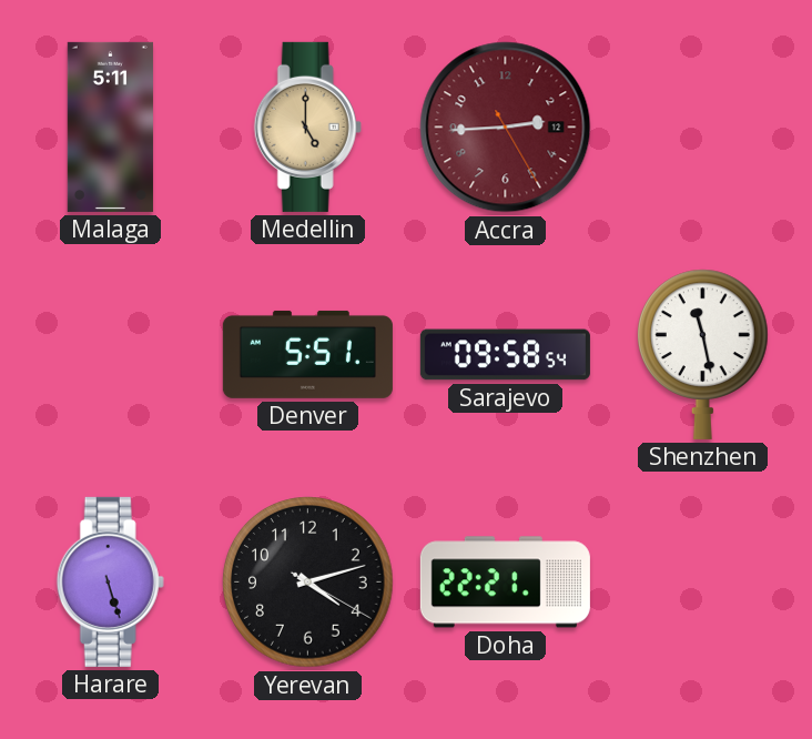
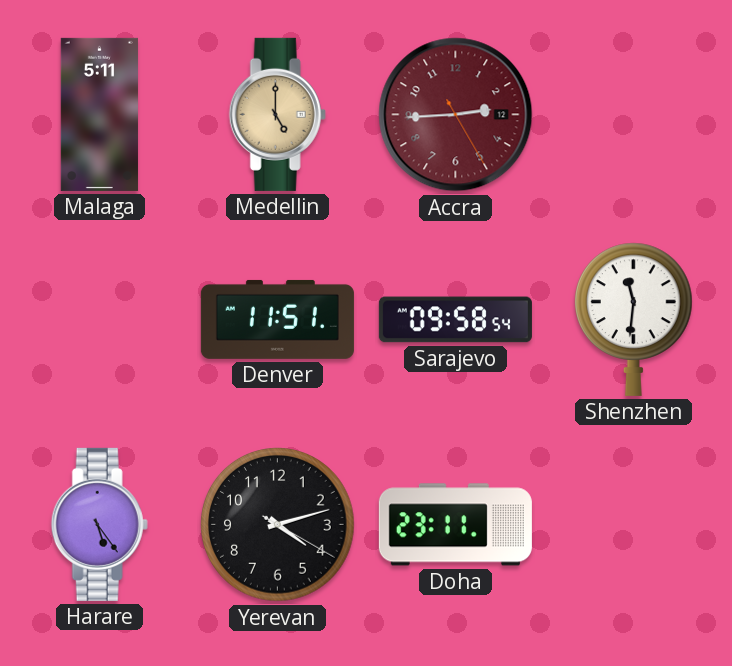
Denver: 5:51 -> 11:51 (277, 319)
Shenzhen: 11:28 -> 11:31 (634, 319)
Harare: 5:27 -> 5:24 (99, 524)
Doha: 22:21 -> 23:11 (455, 525)
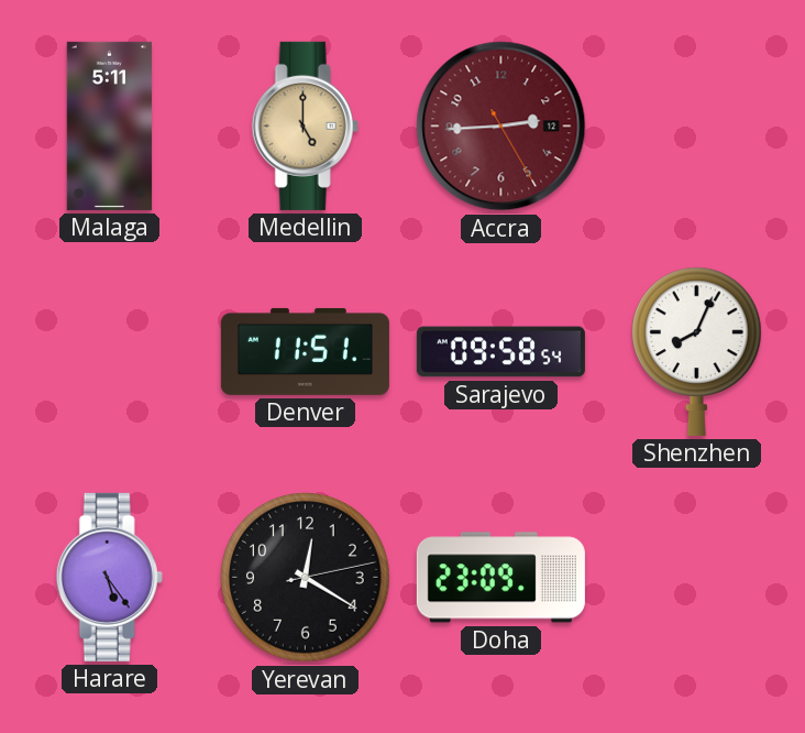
Shenzhen: 11:31 -> 8:04 (697, 351)
Yerevan: 4:12 -> 12:20 (306, 578)
Doha: 23:11 -> 23:09 (500, 578)
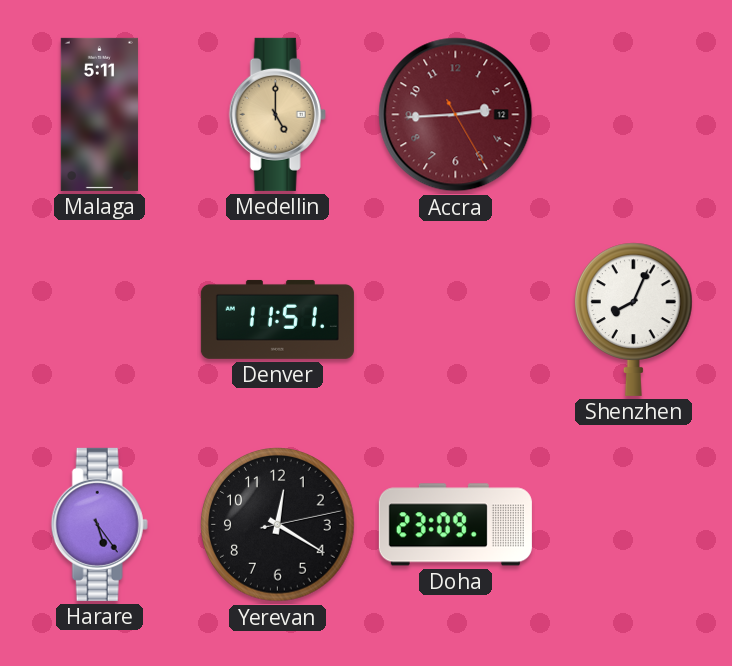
Sarajevo: 09:58 -> none (500, 352)
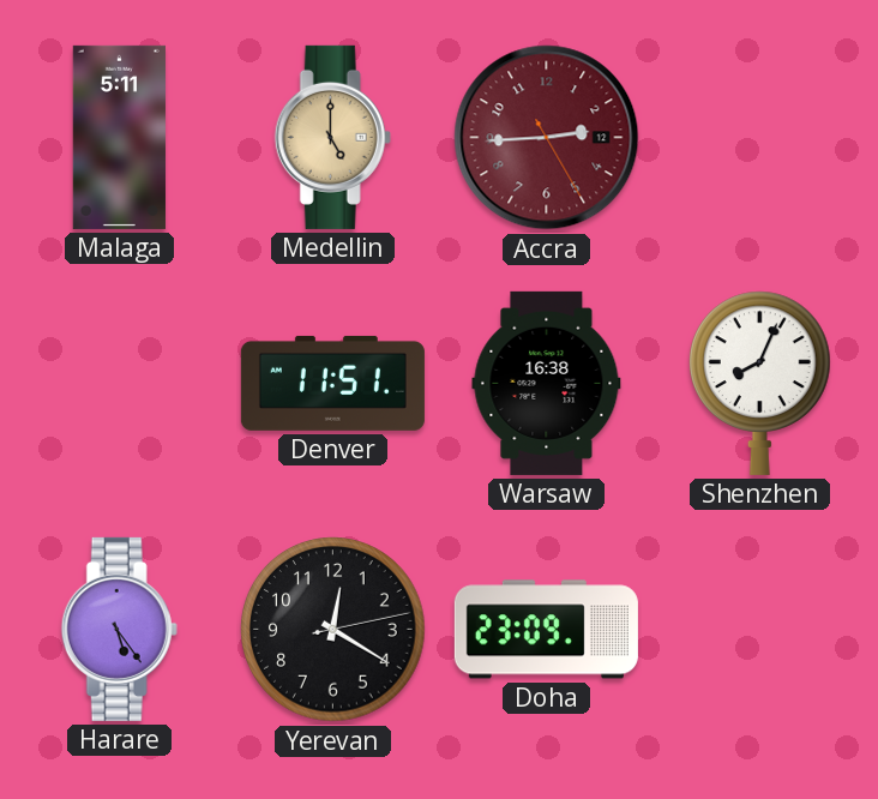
Warsaw: none -> 16:38 (547, 383)
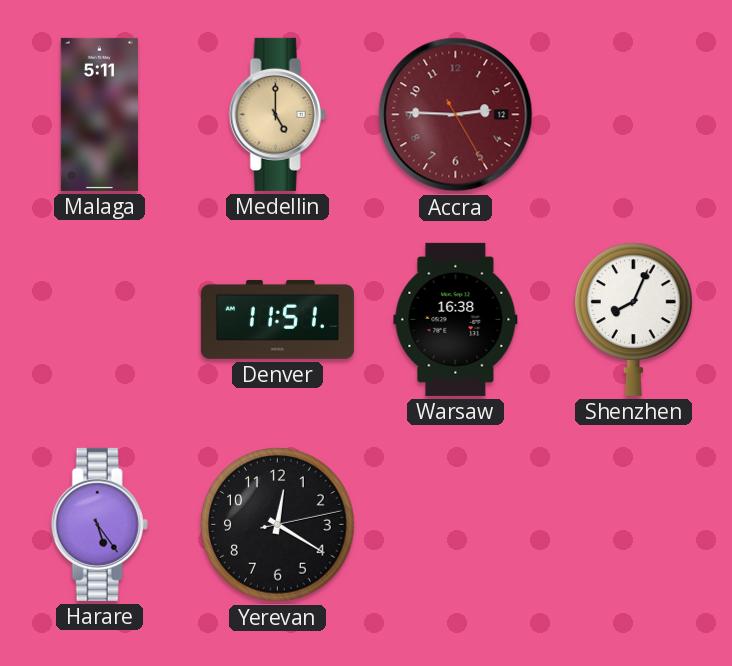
Accra: 2:44 -> 2:45 (456, 115)
Doha: 23:09 -> none (546, 630)
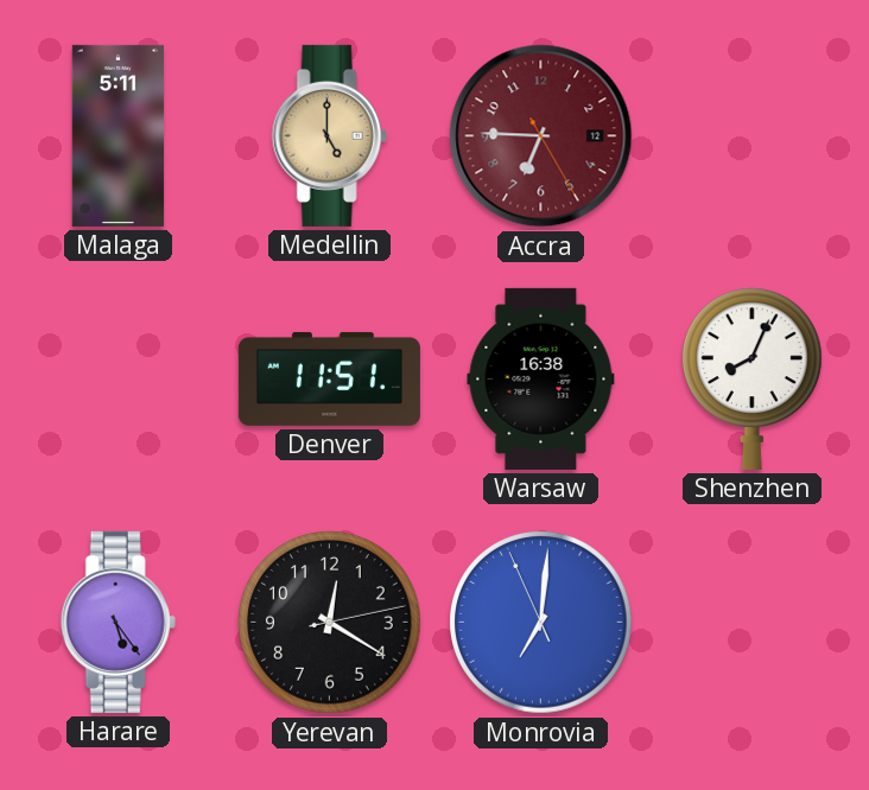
Accra: 2:45 -> 6:45 (541, 136)
Monrovia: none -> 7:00 (541, 623)
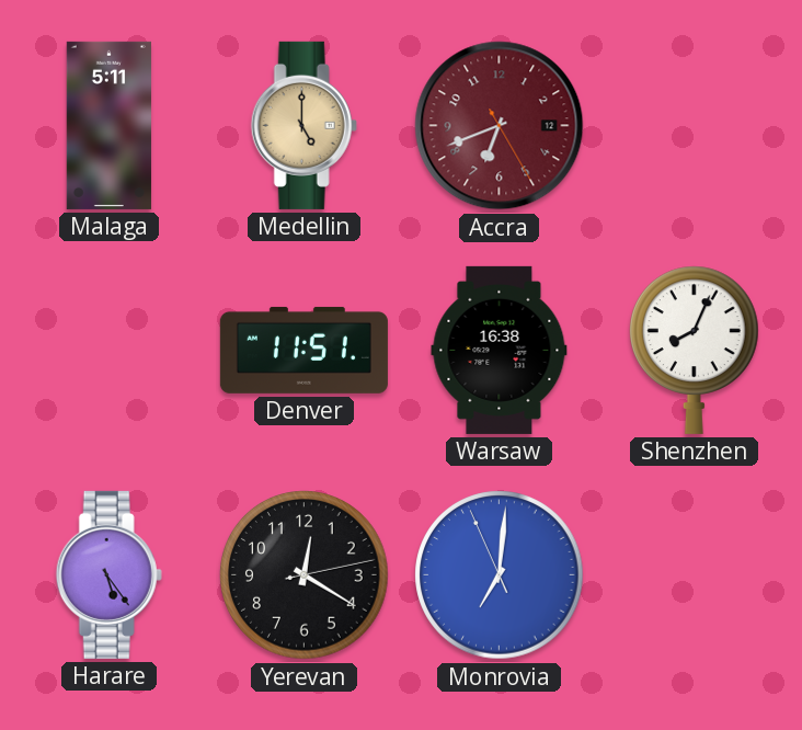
Accra: 6:45 -> 6:41 (500, 126)
